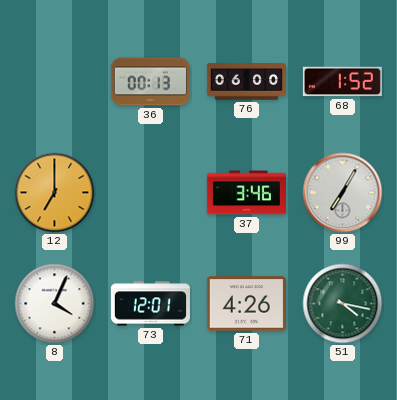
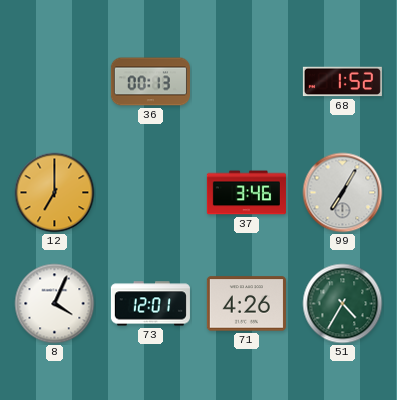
76: 06:00 -> none (246, 82)
51: 4:17 -> 4:35 (343, 304)
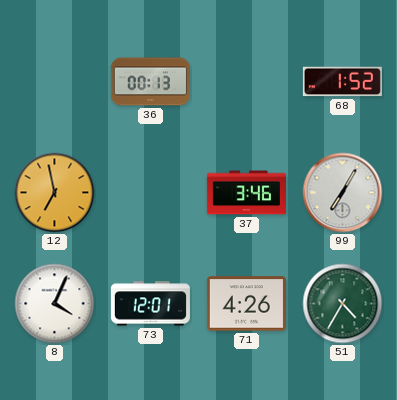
12: 7:00 -> 6:58 (55, 193)
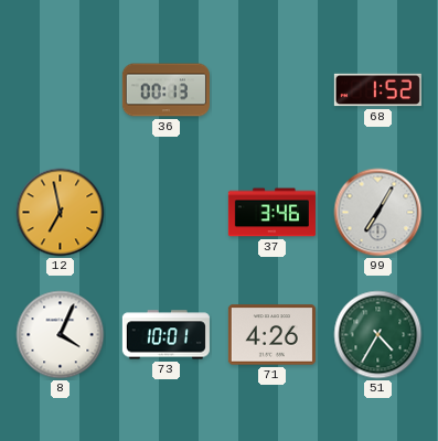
73: 12:01 -> 10:01 (165, 335)
